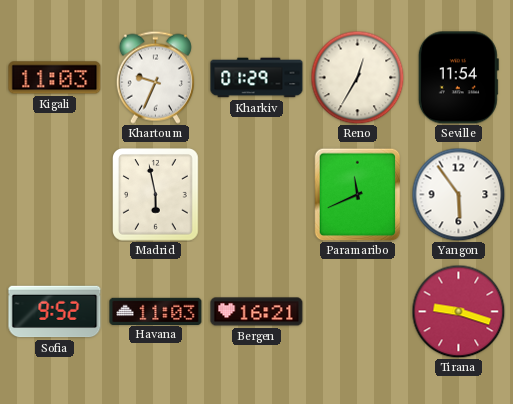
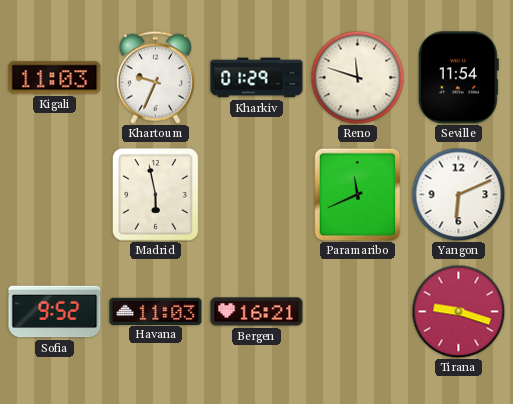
Reno: 12:35 -> 11:48 (357, 77)
Yangon: 5:54 -> 6:11 (458, 194)
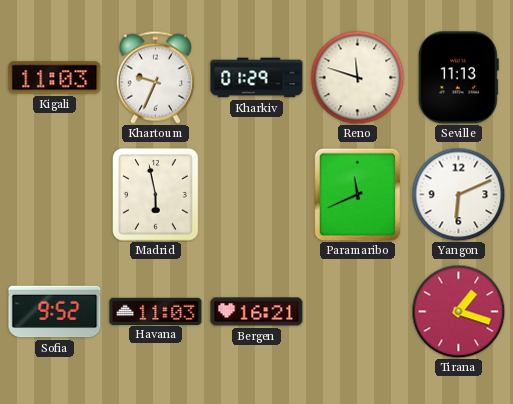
Seville: 11:54 -> 11:13 (458, 78)
Tirana: 9:18 -> 1:18 (458, 311)
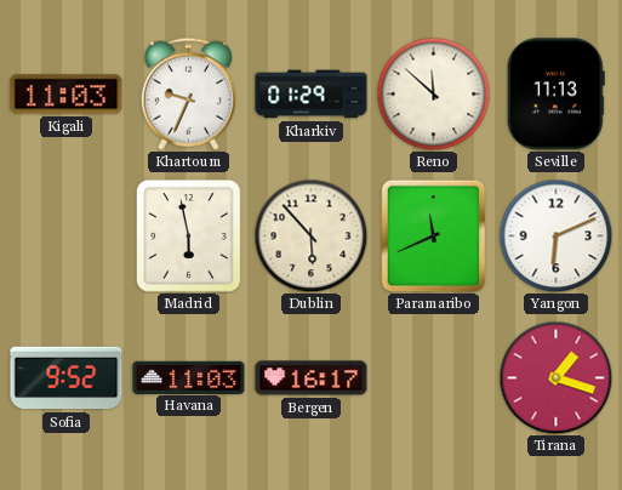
Reno: 11:48 -> 11:52 (433, 93)
Dublin: none -> 5:53 (310, 235)
Bergen: 16:21 -> 16:17 (312, 378)
